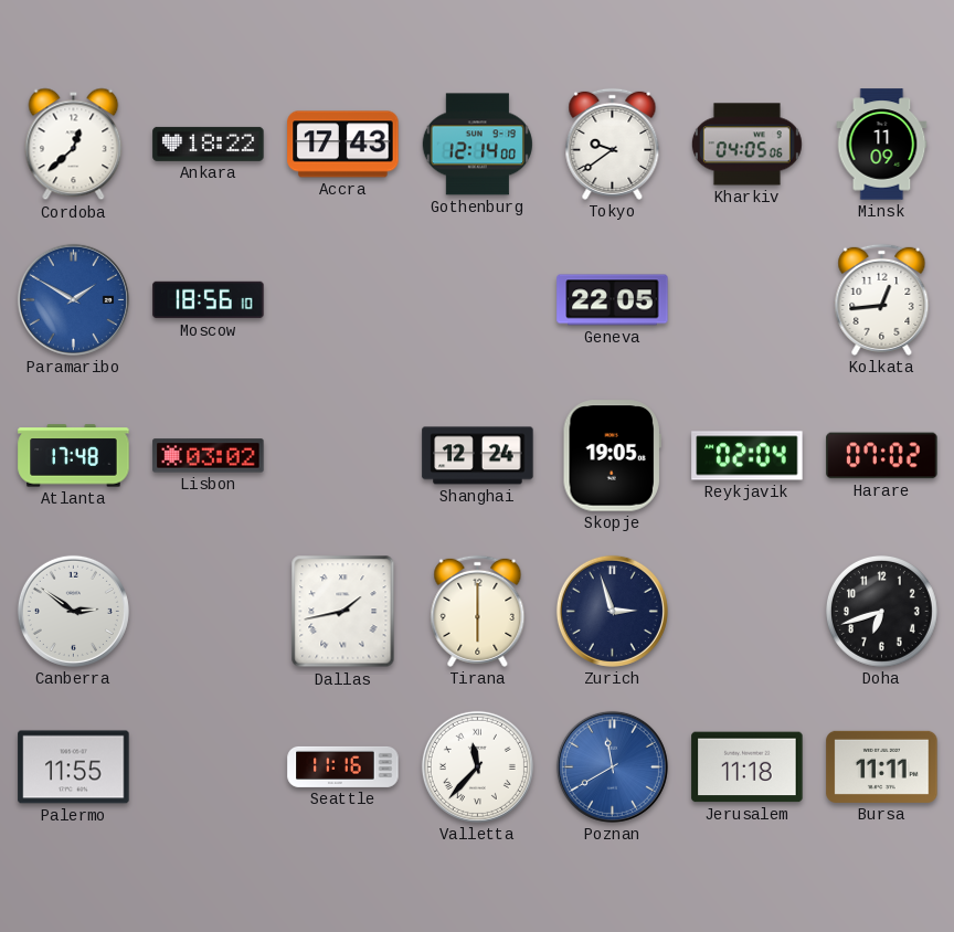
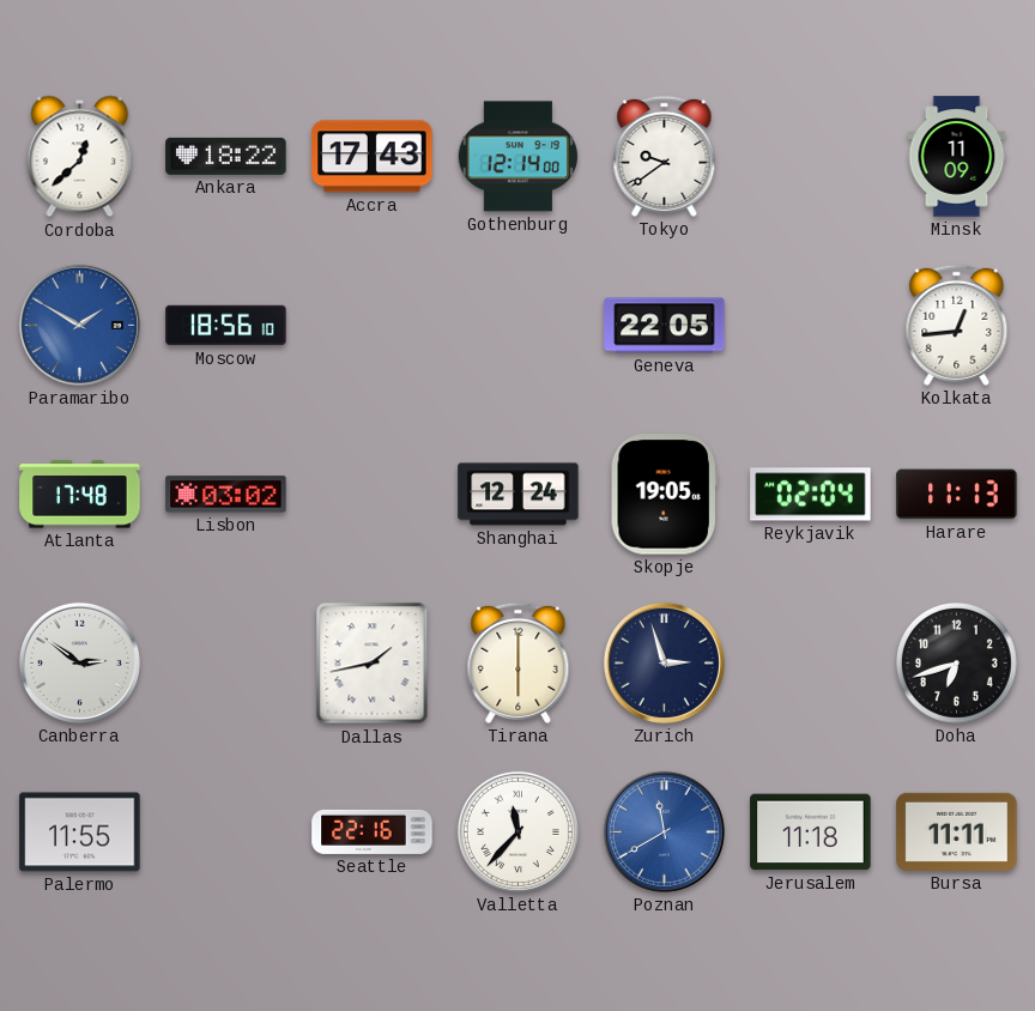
Kharkiv: 04:05 -> none (746, 145)
Harare: 07:02 -> 11:13 (957, 495)
Seattle: 11:16 -> 22:16 (373, 831)
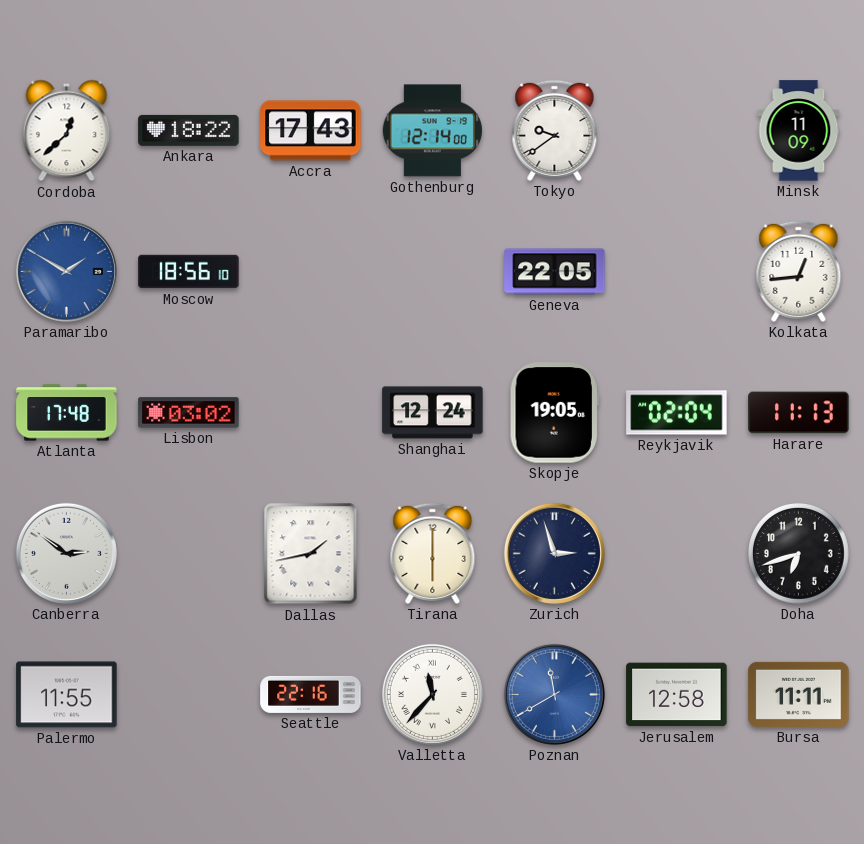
Jerusalem: 11:18 -> 12:58 (677, 695)
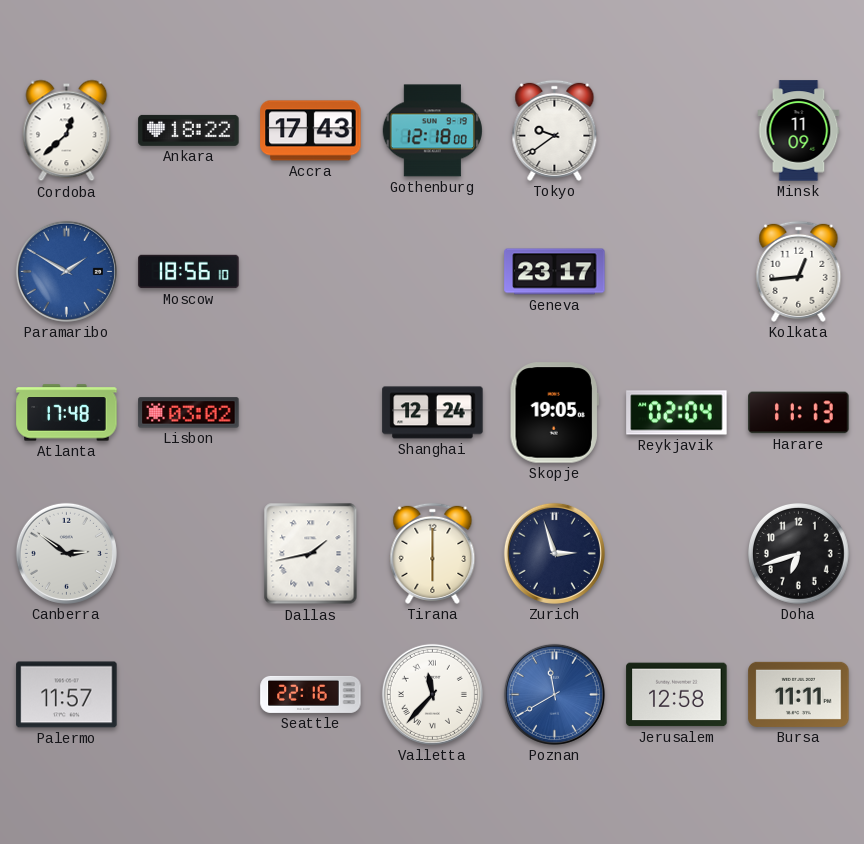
Gothenburg: 12:14 -> 12:18 (432, 131)
Geneva: 22:05 -> 23:17 (555, 272)
Palermo: 11:55 -> 11:57 (67, 695)
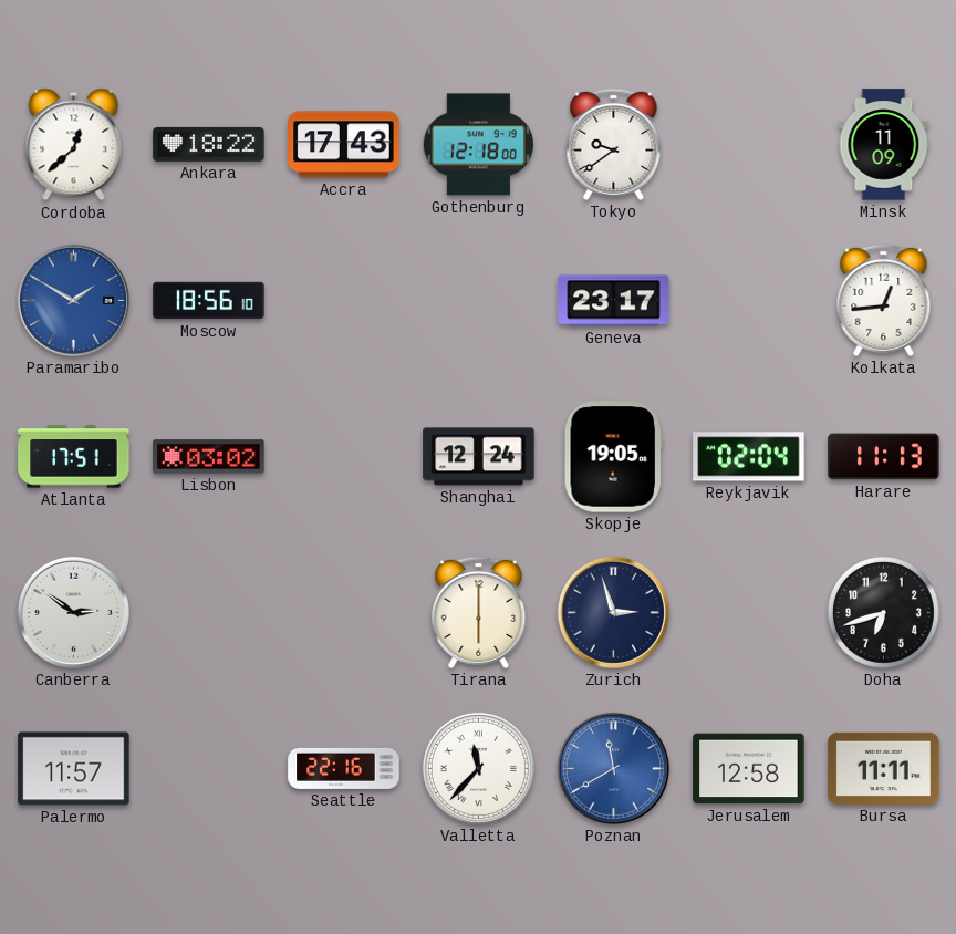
Atlanta: 17:48 -> 17:51 (74, 457)
Dallas: 1:43 -> none (311, 554)
